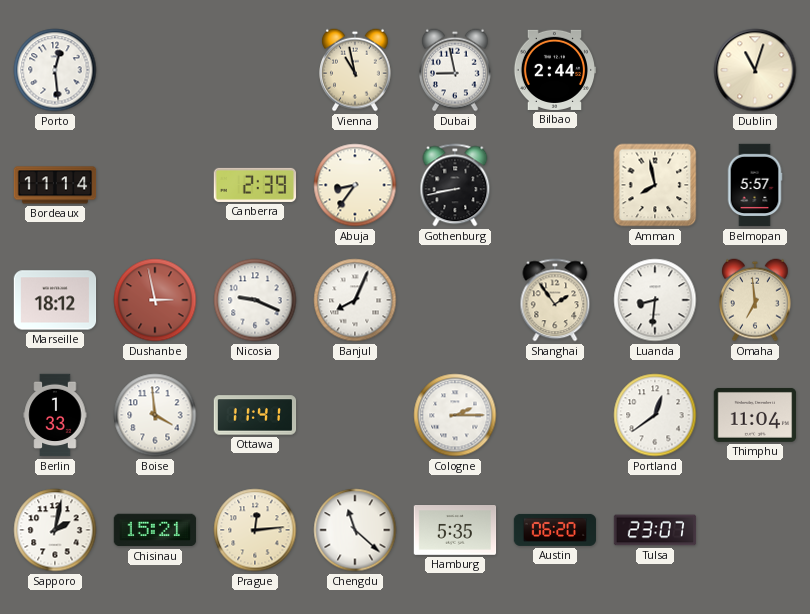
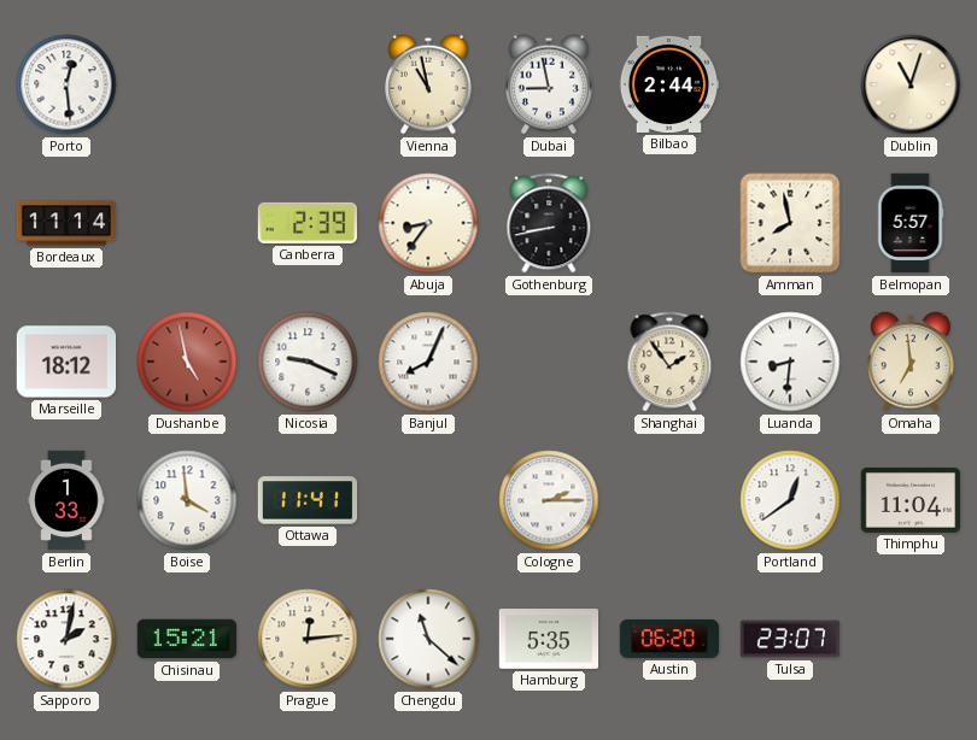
Dushanbe: 2:58 -> 4:58 (187, 362)
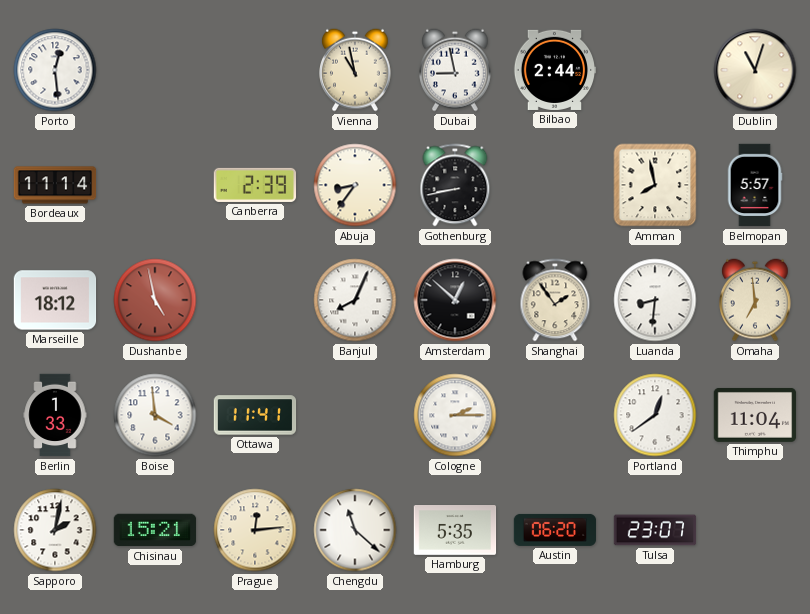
Nicosia: 9:19 -> none (308, 362)
Amsterdam: none -> 12:52 (455, 300)
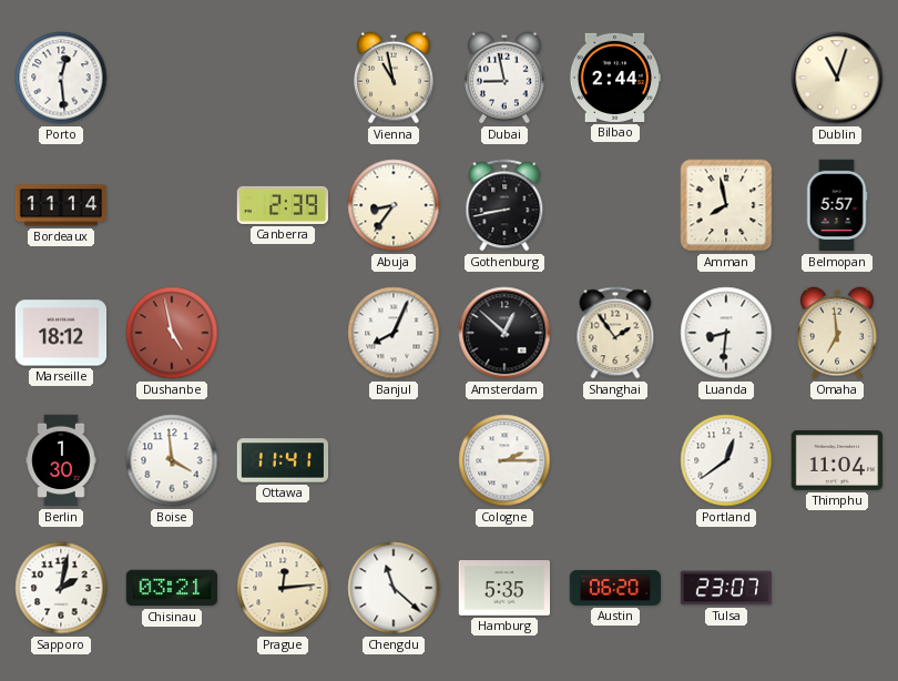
Berlin: 1:33 -> 1:30 (61, 460)
Chisinau: 15:21 -> 03:21 (172, 588)
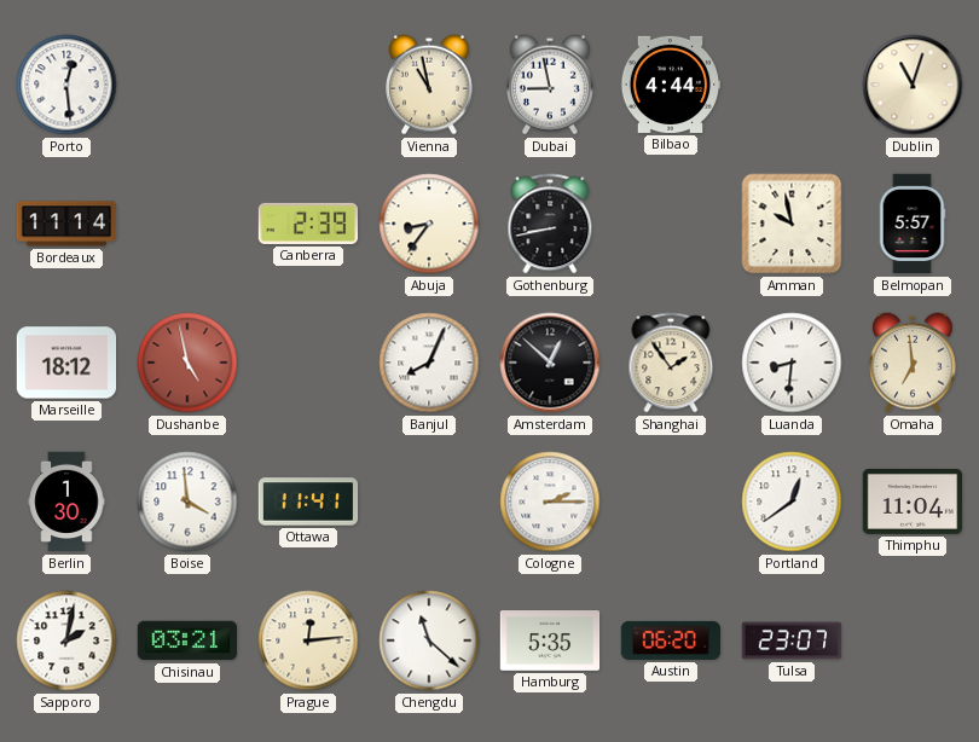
Bilbao: 2:44 -> 4:44 (671, 85)
Amman: 7:58 -> 9:58 (792, 224)
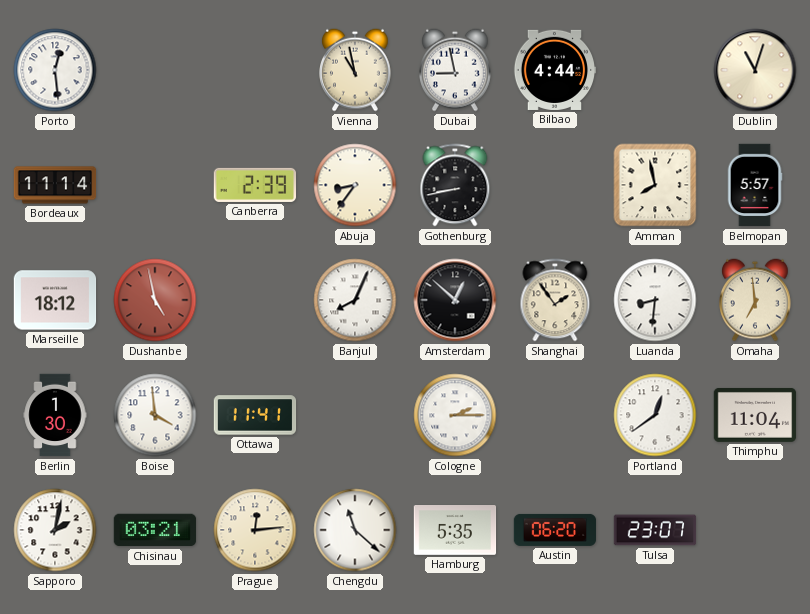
Amman: 9:58 -> 7:58 (655, 185)
